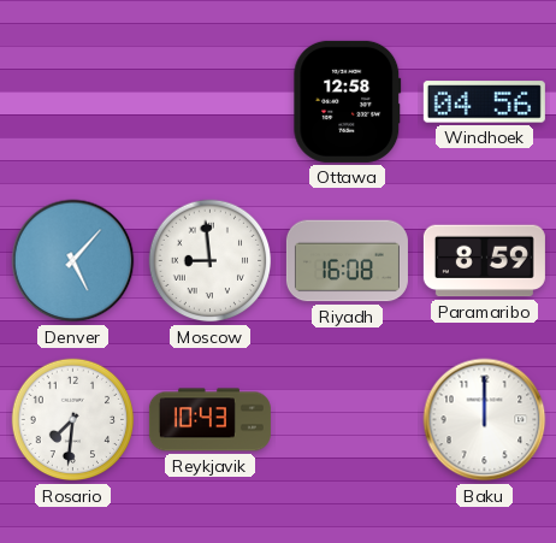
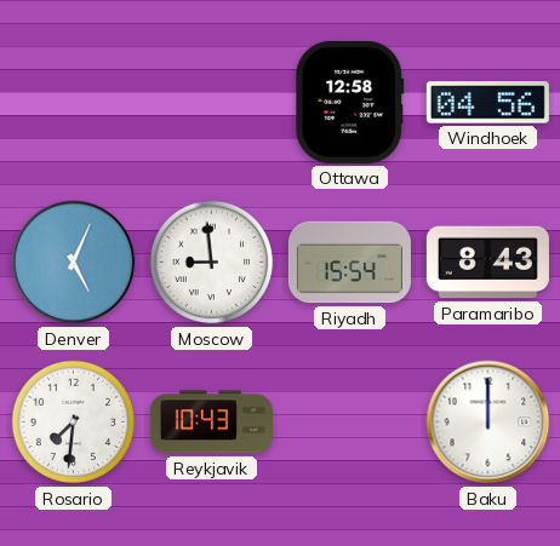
Denver: 5:07 -> 5:04 (74, 263)
Riyadh: 16:08 -> 15:54 (349, 263)
Paramaribo: 8:59 -> 8:43 (487, 263)
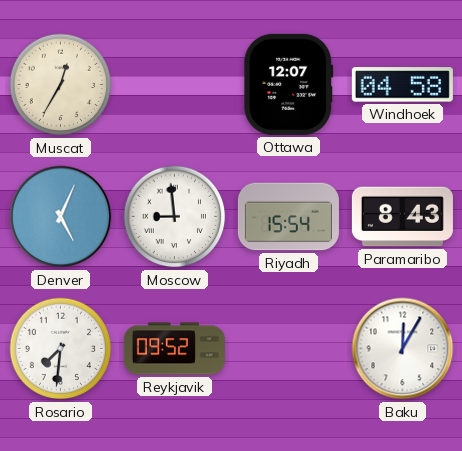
Muscat: none -> 12:35 (61, 85)
Ottawa: 12:58 -> 12:07 (289, 84)
Windhoek: 04:56 -> 04:58 (402, 85)
Reykjavik: 10:43 -> 09:52 (174, 349)
Baku: 12:00 -> 12:05 (403, 349)
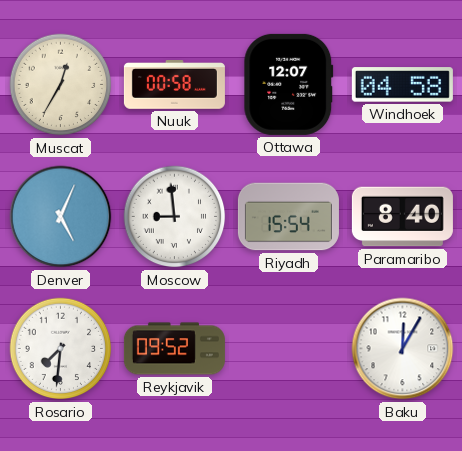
Nuuk: none -> 00:58 (174, 85)
Paramaribo: 8:43 -> 8:40 (402, 217)
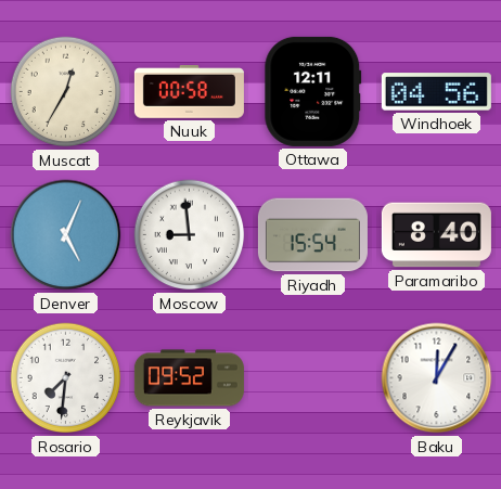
Ottawa: 12:07 -> 12:11 (313, 91)
Windhoek: 04:58 -> 04:56 (436, 92)
